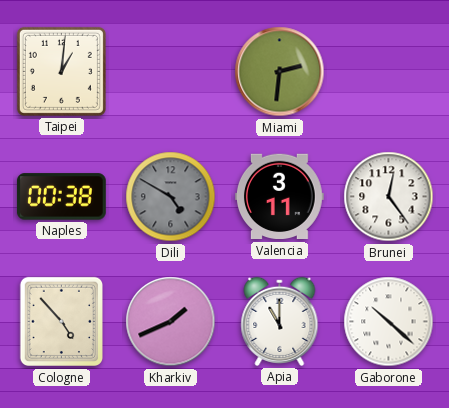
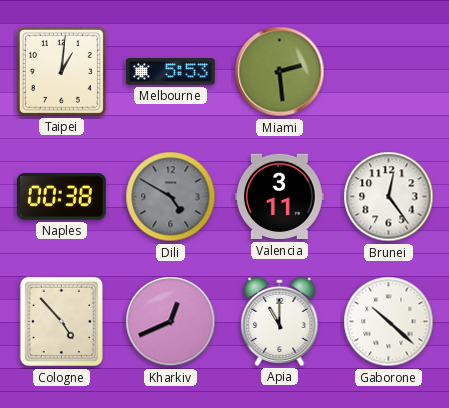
Melbourne: none -> 5:53 (171, 72)
Miami: 2:31 -> 2:29 (280, 72)
Kharkiv: 1:41 -> 12:41 (171, 322)
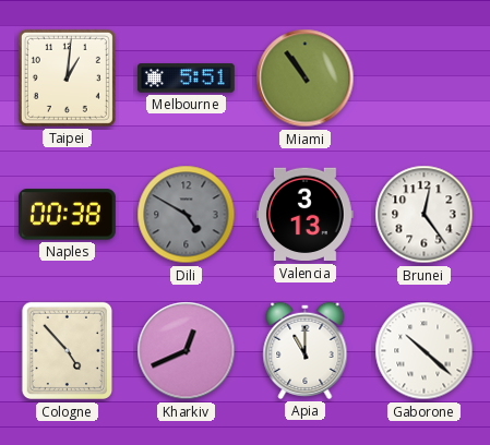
Melbourne: 5:53 -> 5:51 (187, 79)
Miami: 2:29 -> 10:54 (306, 79)
Valencia: 3:11 -> 3:13 (306, 215)
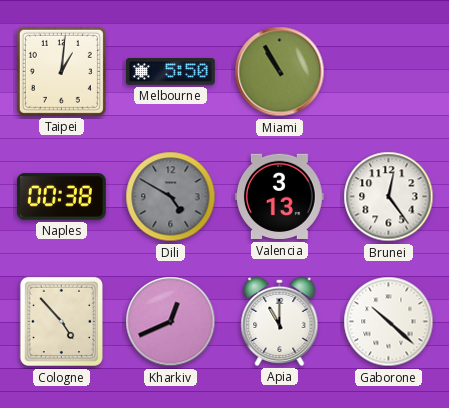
Melbourne: 5:51 -> 5:50 (171, 72)
Miami: 10:54 -> 10:55 (280, 72)
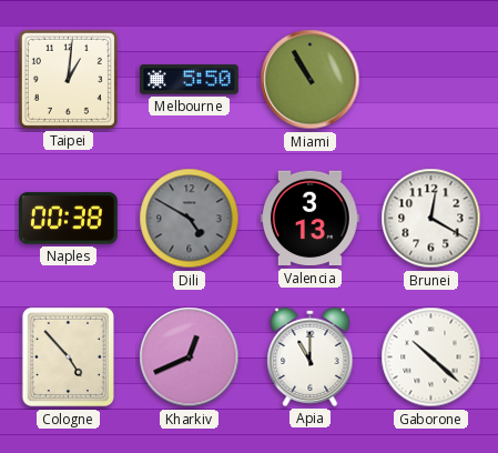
Brunei: 12:24 -> 12:20 (431, 219)
